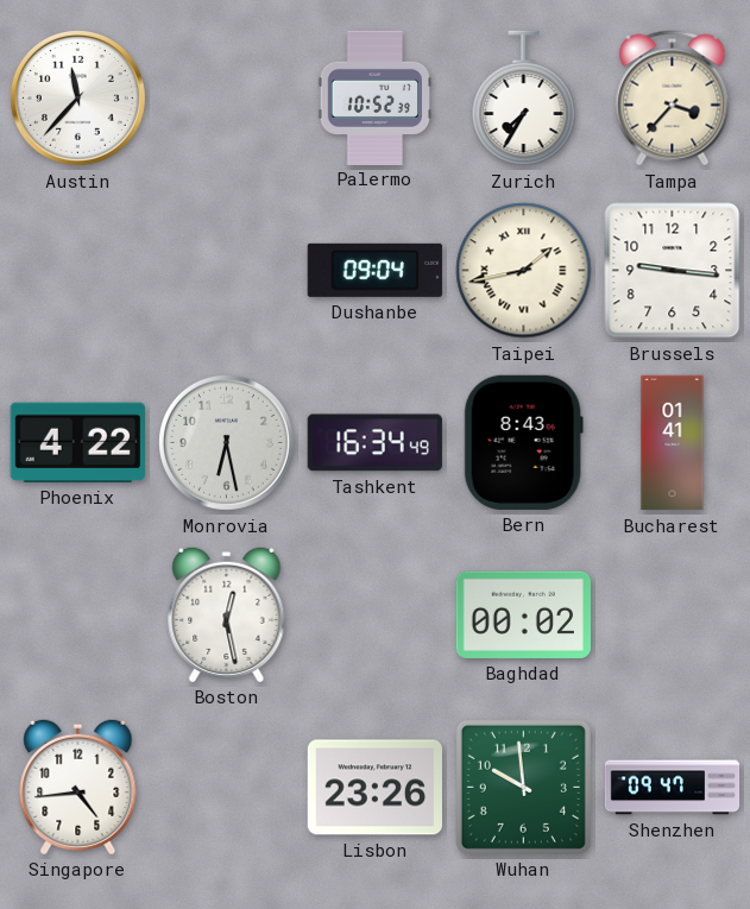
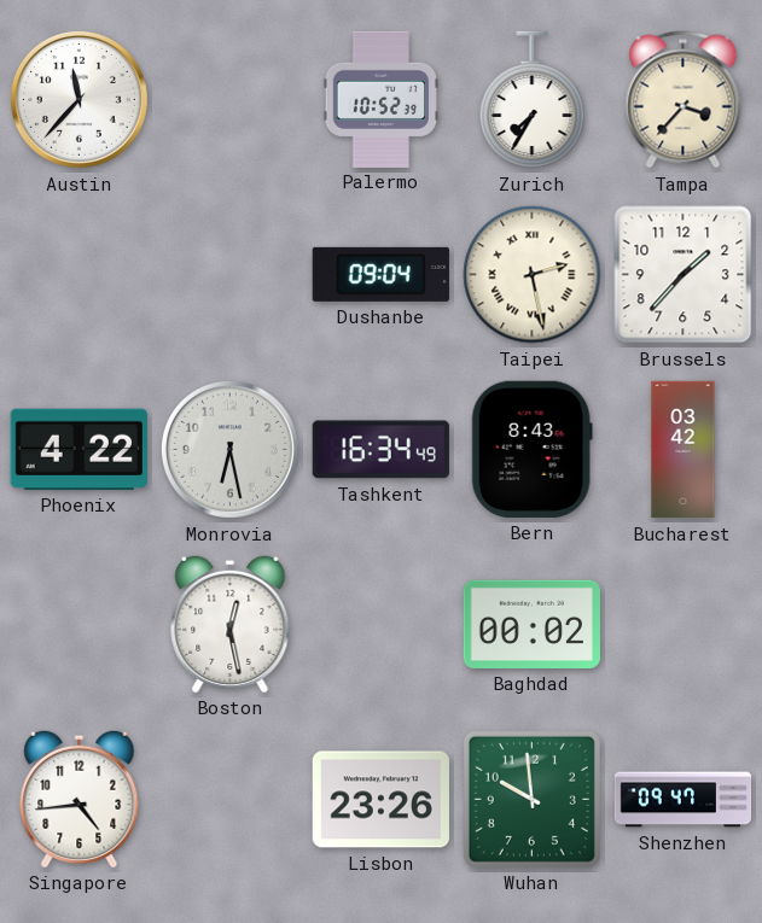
Taipei: 1:43 -> 2:28 (533, 275)
Brussels: 9:16 -> 1:37 (684, 275)
Bucharest: 01:41 -> 03:42 (684, 450)
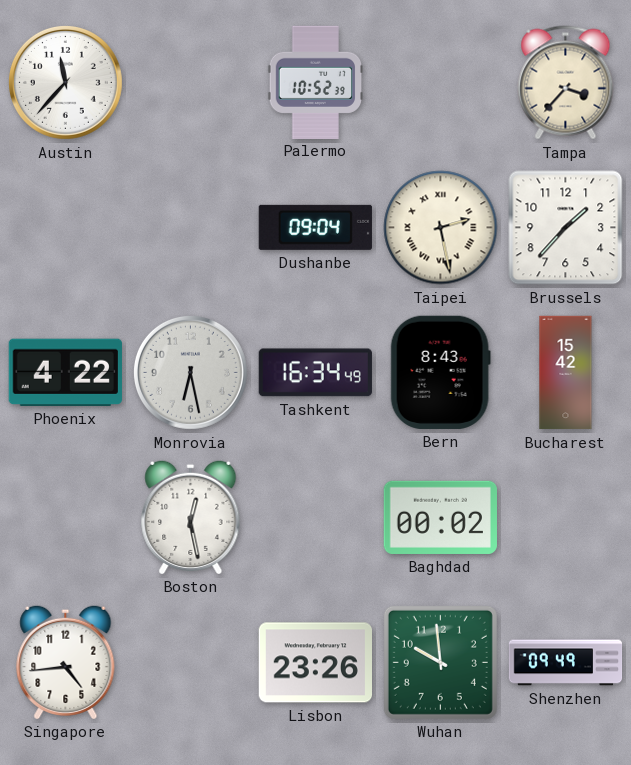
Zurich: 7:35 -> none (533, 100)
Bucharest: 03:42 -> 15:42 (566, 373)
Shenzhen: 09:47 -> 09:49 (566, 663)
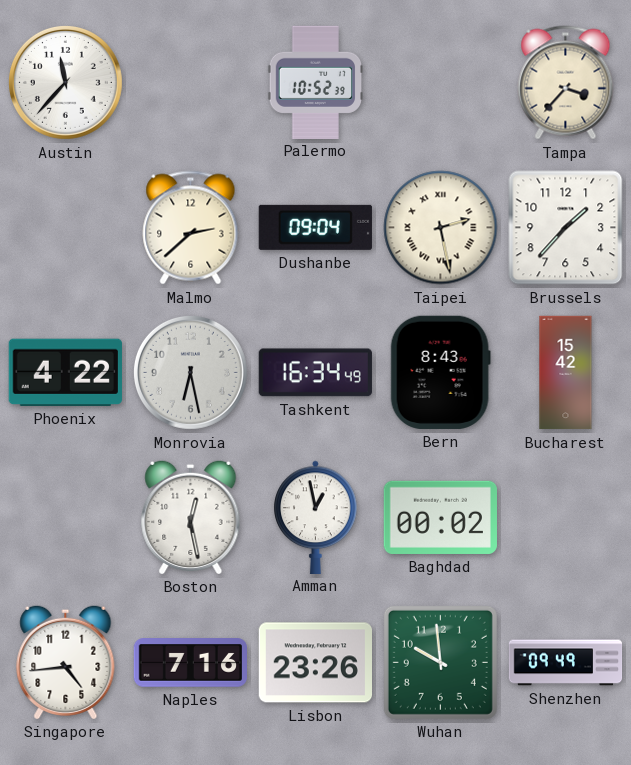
Malmo: none -> 2:38 (191, 228)
Amman: none -> 12:58 (316, 517)
Naples: none -> 7:16 (190, 663)
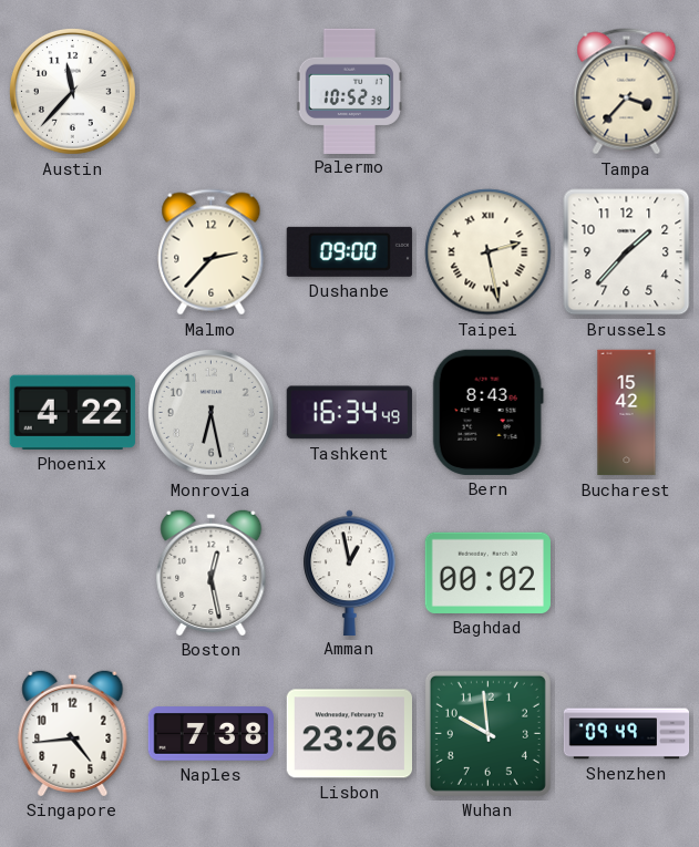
Malmo: 2:38 -> 2:37 (212, 252)
Dushanbe: 09:04 -> 09:00 (349, 251)
Naples: 7:16 -> 7:38 (210, 734)
